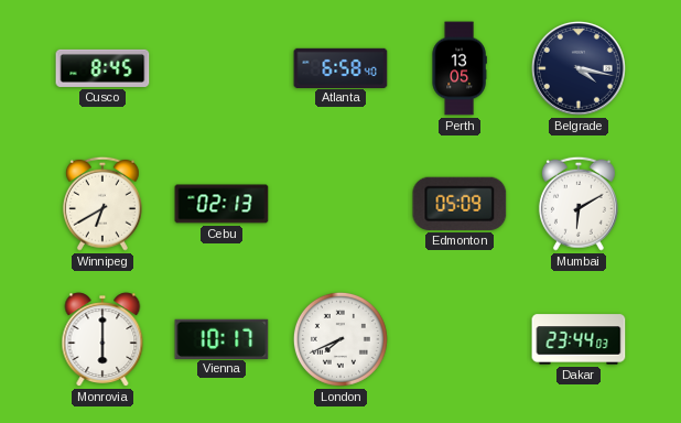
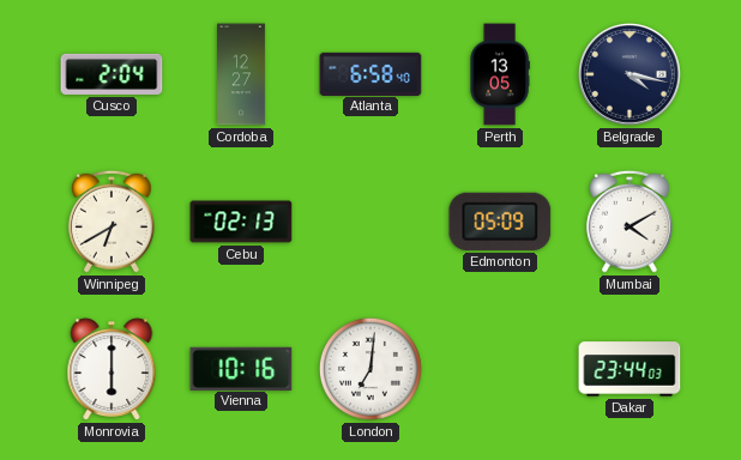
Cusco: 8:45 -> 2:04 (112, 74)
Cordoba: none -> 12:27 (242, 74)
Mumbai: 6:10 -> 4:10 (629, 222)
Vienna: 10:17 -> 10:16 (241, 368)
London: 7:41 -> 7:01 (370, 369)
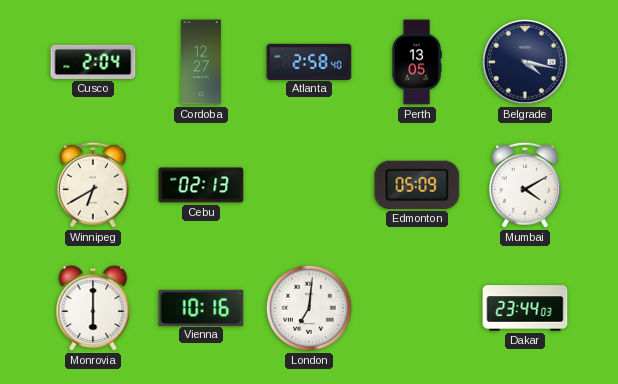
Atlanta: 6:58 -> 2:58 (309, 61)
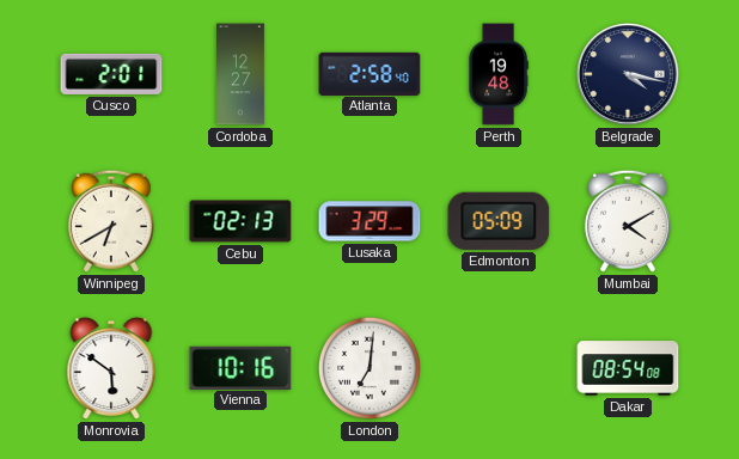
Cusco: 2:04 -> 2:01 (111, 74)
Perth: 13:05 -> 19:48 (499, 74)
Lusaka: none -> 3:29 (369, 221)
Monrovia: 6:00 -> 5:51 (111, 368)
Dakar: 23:44 -> 08:54 (628, 368)
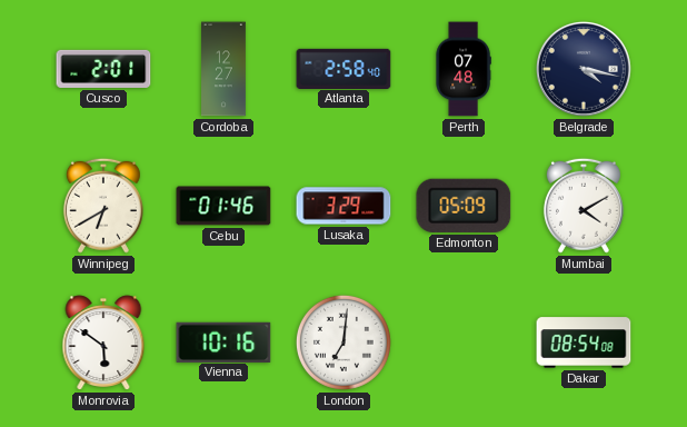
Perth: 19:48 -> 07:48 (464, 69)
Cebu: 02:13 -> 01:46 (223, 206)
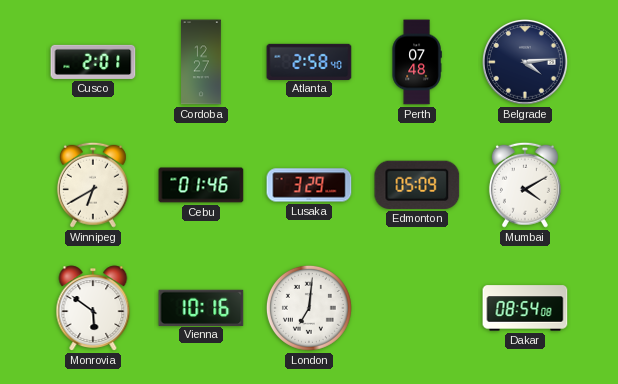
Belgrade: 4:17 -> 4:14 (526, 63)
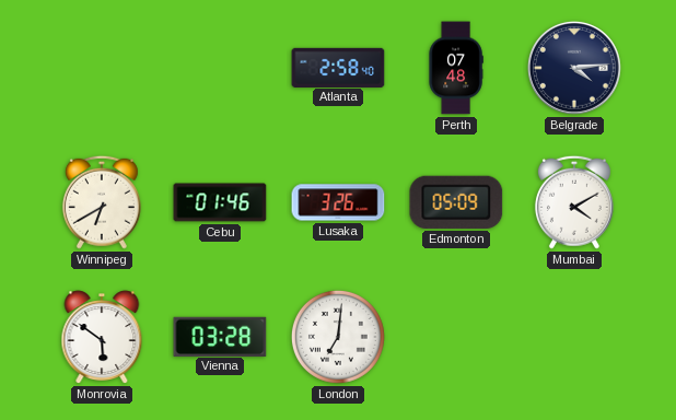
Cusco: 2:01 -> none (93, 62)
Cordoba: 12:27 -> none (202, 62)
Lusaka: 3:29 -> 3:26 (338, 202)
Vienna: 10:16 -> 03:28 (220, 336)
Dakar: 08:54 -> none (525, 308)
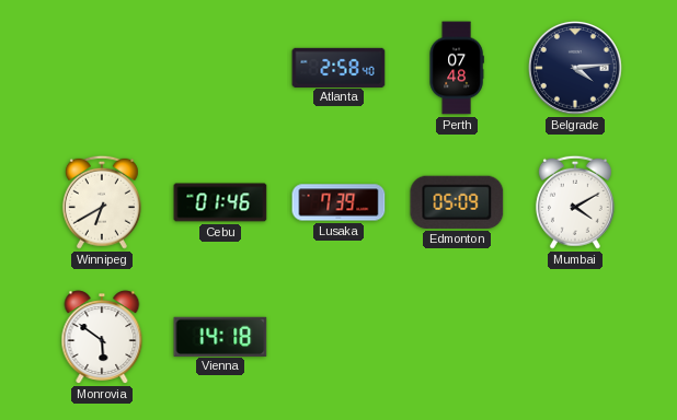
Lusaka: 3:26 -> 7:39 (338, 202)
Vienna: 03:28 -> 14:18 (220, 336)
London: 7:01 -> none (338, 337)
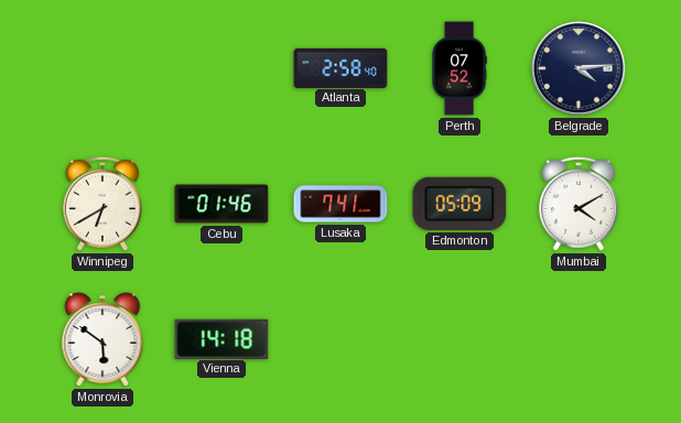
Perth: 07:48 -> 07:52 (460, 68)
Lusaka: 7:39 -> 7:41 (340, 204)
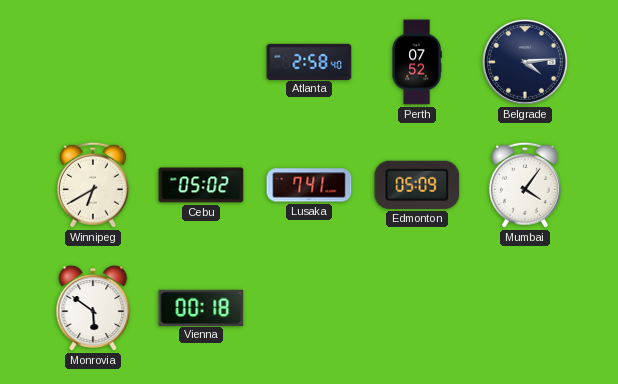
Cebu: 01:46 -> 05:02 (201, 185)
Mumbai: 4:10 -> 4:06 (525, 185)
Vienna: 14:18 -> 00:18 (201, 307)
